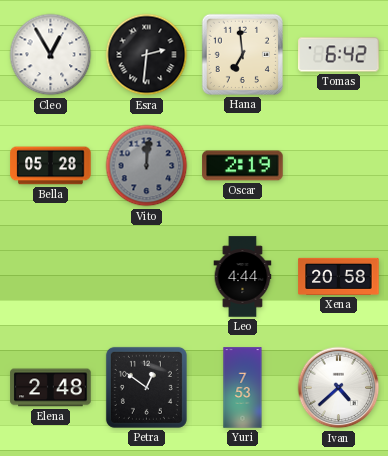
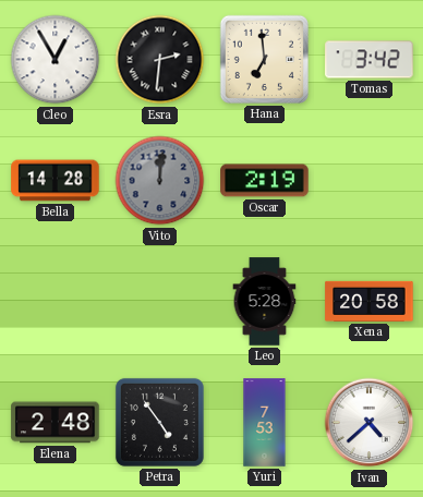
Tomas: 6:42 -> 3:42 (370, 60)
Bella: 05:28 -> 14:28 (56, 181)
Leo: 4:44 -> 5:28 (265, 302)
Petra: 12:51 -> 4:54 (159, 422)
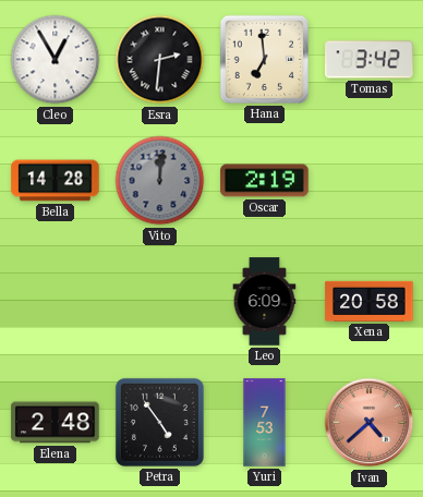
Leo: 5:28 -> 6:09 (265, 302)
Ivan dial: white -> salmon (370, 423)
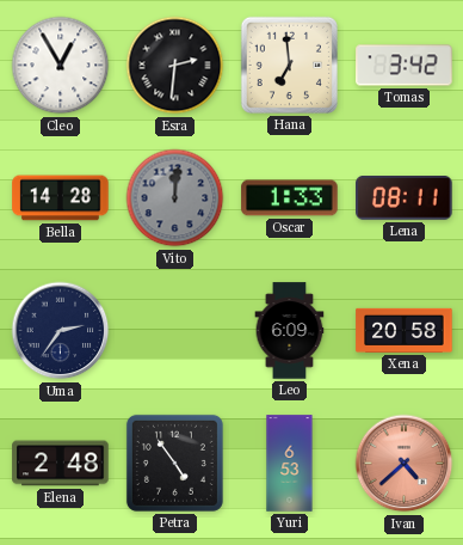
Oscar: 2:19 -> 1:33 (290, 198)
Lena: none -> 08:11 (405, 198)
Uma: none -> 2:36 (61, 331)
Yuri: 7:53 -> 6:53 (290, 464)
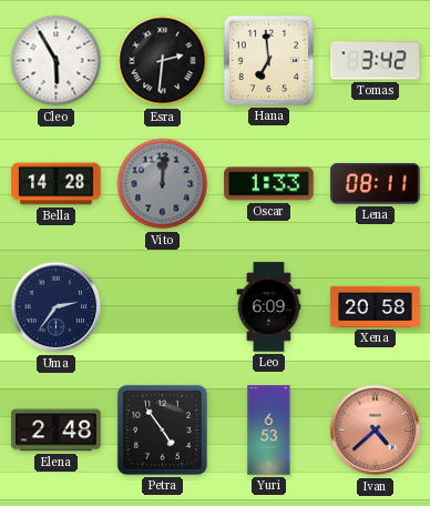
Cleo: 12:55 -> 5:55 (57, 61)
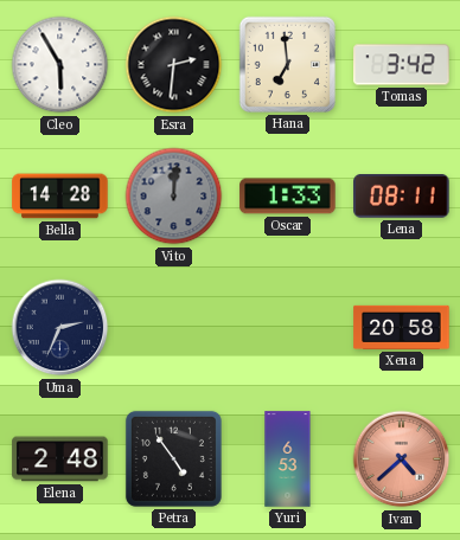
Uma: 2:36 -> 2:34 (60, 328)
Leo: 6:09 -> none (269, 307)
